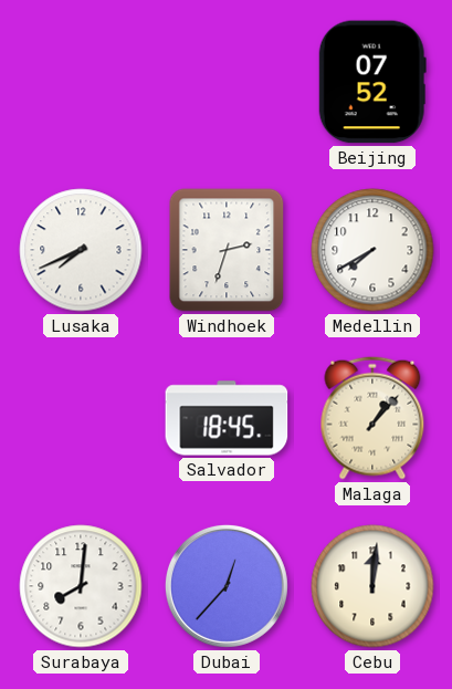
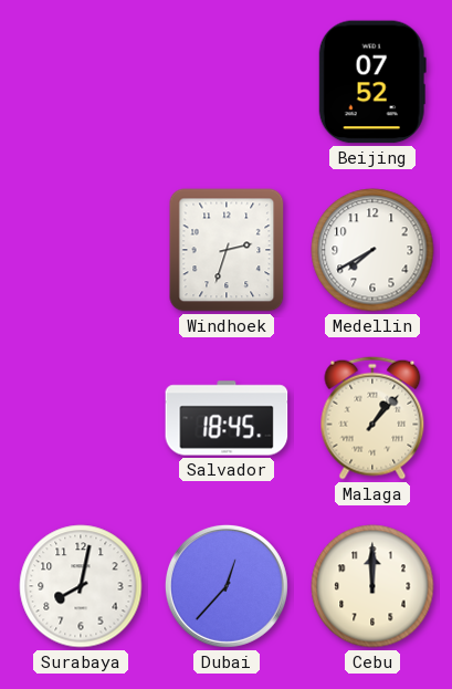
Lusaka: 7:41 -> none (81, 250)
Surabaya: 8:01 -> 8:02 (81, 586)
Cebu: 12:01 -> 12:00 (372, 586)
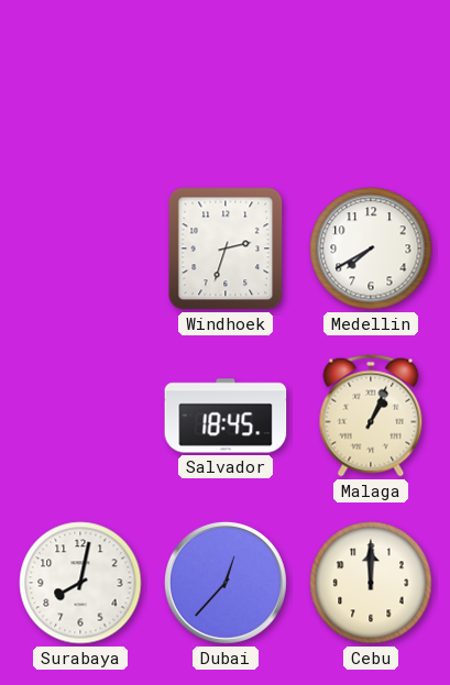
Beijing: 07:52 -> none (372, 82)
Malaga: 1:07 -> 1:04 (371, 416)
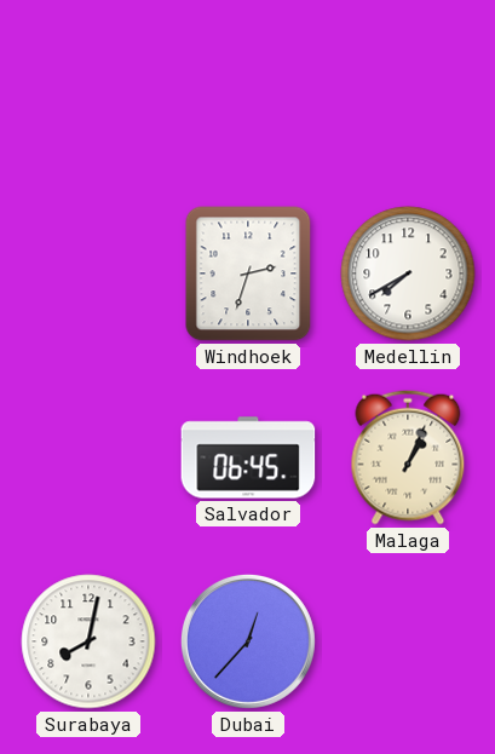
Salvador: 18:45 -> 06:45 (248, 457)
Cebu: 12:00 -> none (371, 583)
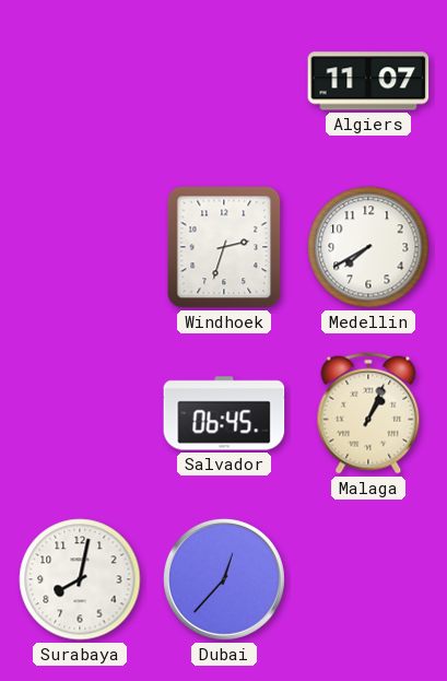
Algiers: none -> 11:07 (368, 81)
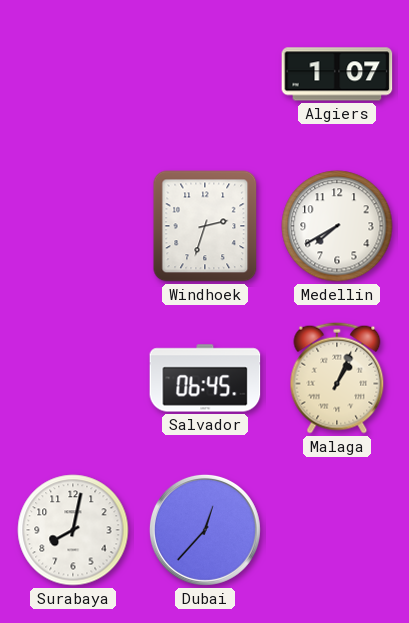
Algiers: 11:07 -> 1:07 (337, 74)
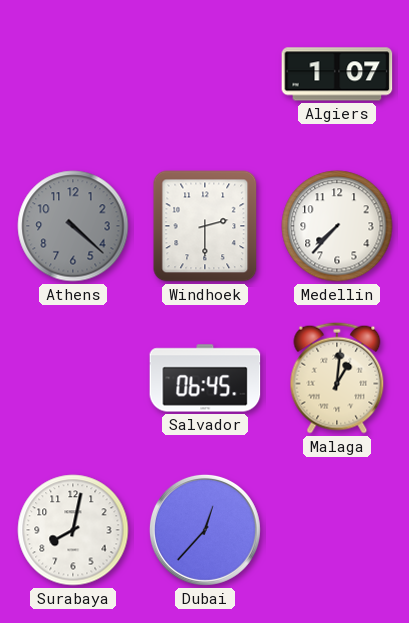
Athens: none -> 4:22 (73, 226)
Windhoek: 2:33 -> 2:30 (205, 226)
Medellin: 7:40 -> 7:37 (337, 226)
Malaga: 1:04 -> 1:01 (337, 378)
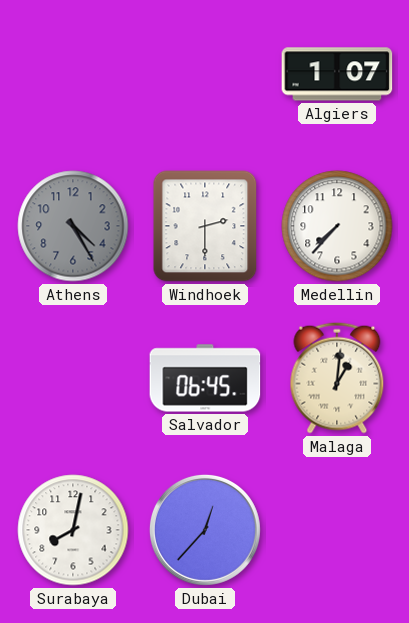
Athens: 4:22 -> 4:25 (73, 226)
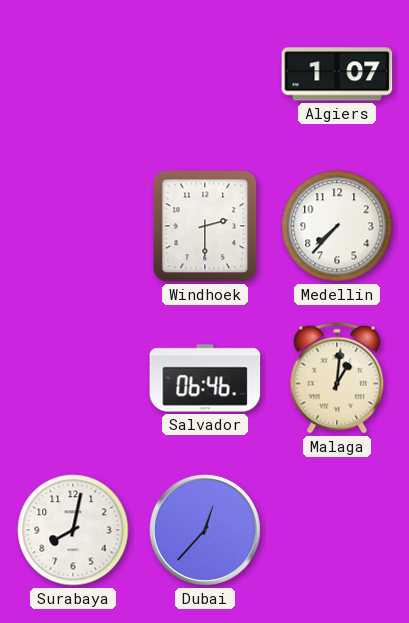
Athens: 4:25 -> none (73, 226)
Salvador: 06:45 -> 06:46 (205, 378)
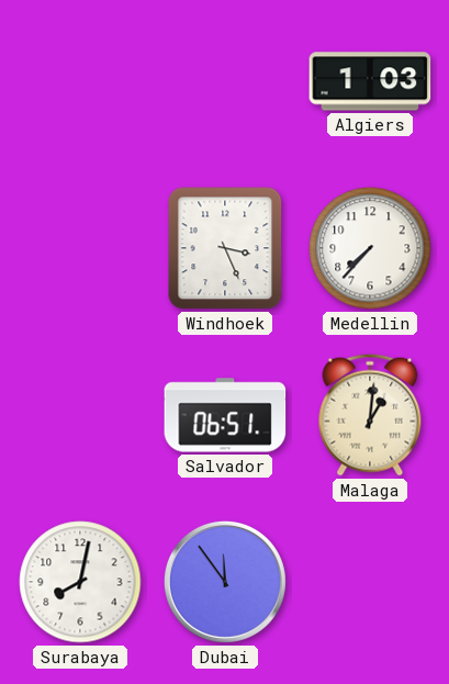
Algiers: 1:07 -> 1:03 (370, 81)
Windhoek: 2:30 -> 3:26 (225, 248)
Salvador: 06:46 -> 06:51 (225, 415)
Dubai: 12:37 -> 11:54 (225, 582)
